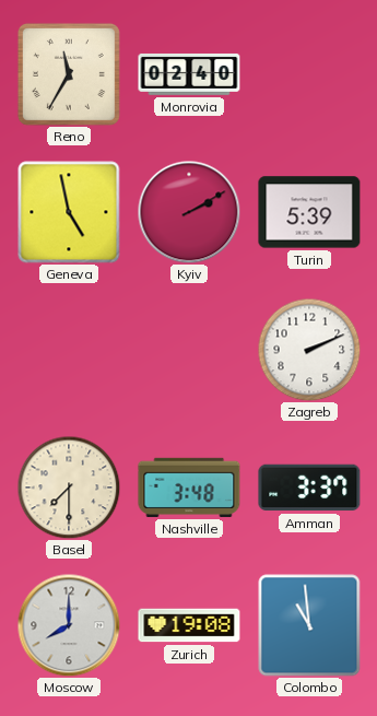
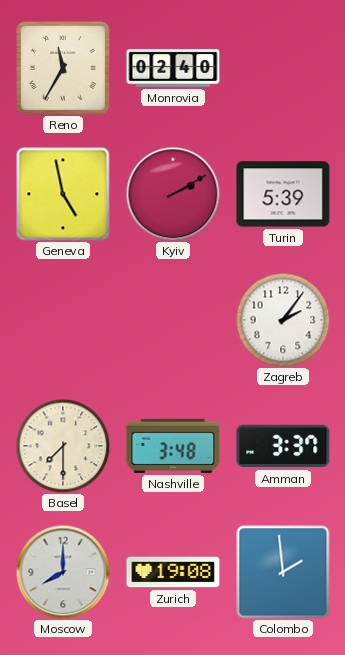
Zagreb: 2:11 -> 2:06 (283, 320)
Colombo: 10:59 -> 1:59 (283, 572)
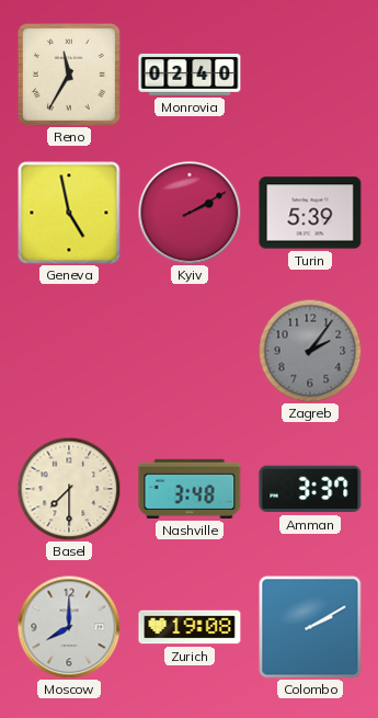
Zagreb dial: white -> grey (310, 351)
Colombo: 1:59 -> 2:10 (310, 627)
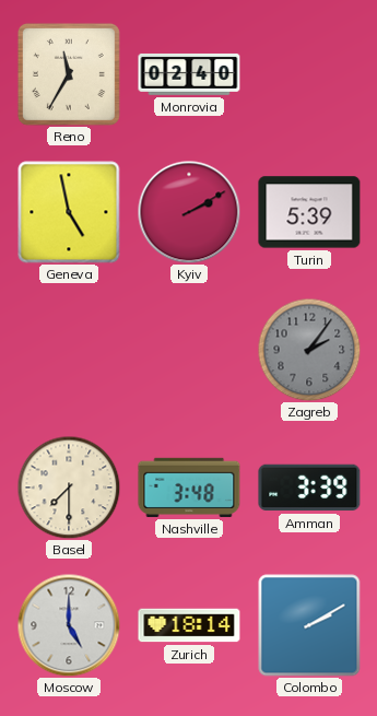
Amman: 3:37 -> 3:39 (309, 488)
Moscow: 8:00 -> 5:00 (69, 625)
Zurich: 19:08 -> 18:14 (189, 625)
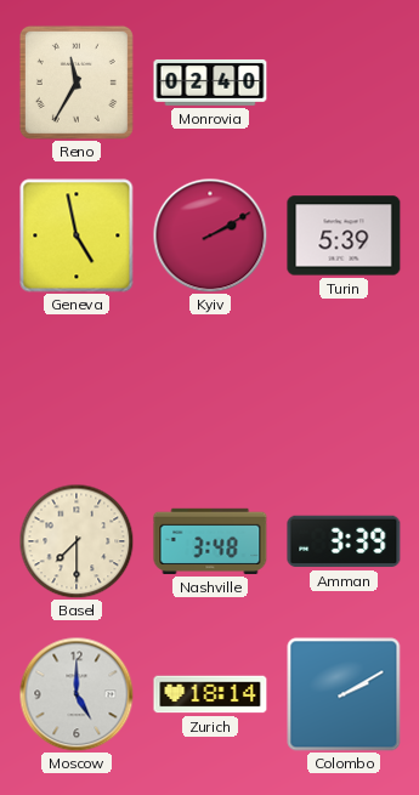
Zagreb: 2:06 -> none (309, 350)
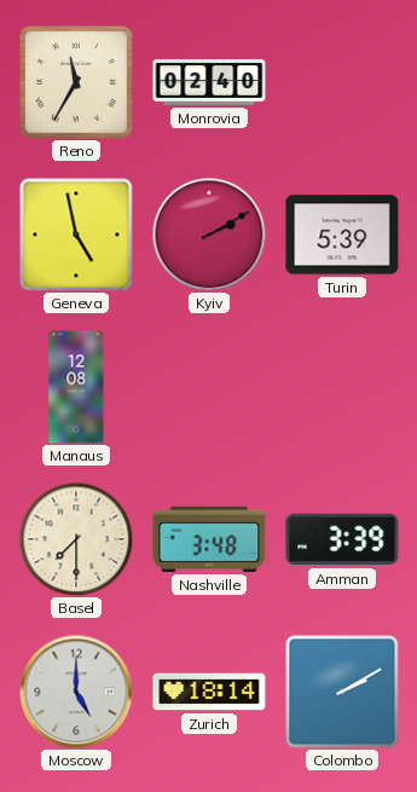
Manaus: none -> 12:08 (76, 387)
